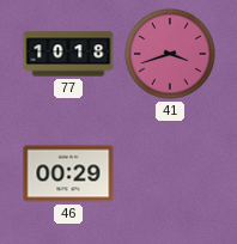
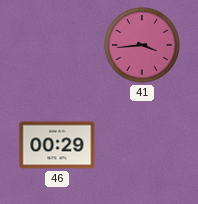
77: 10:18 -> none (68, 54)
41: 3:42 -> 3:44 (142, 45)
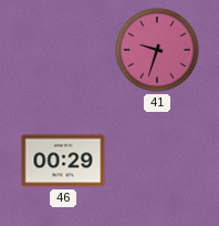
41: 3:44 -> 9:33 (157, 50)
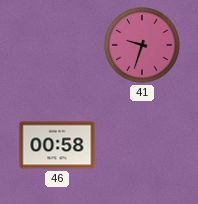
46: 00:29 -> 00:58 (57, 145)
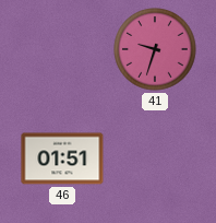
46: 00:58 -> 01:51 (62, 159)
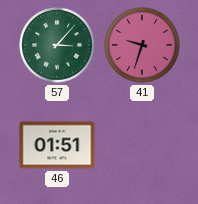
57: none -> 3:07 (57, 45)
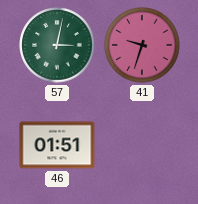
57: 3:07 -> 3:02 (57, 45)
